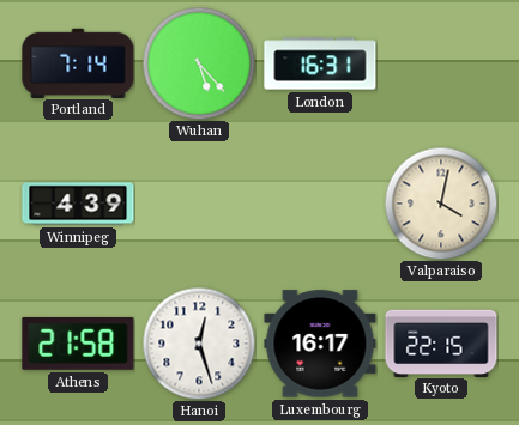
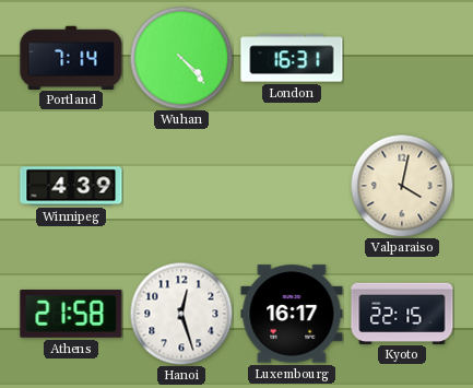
Wuhan: 5:23 -> 4:23 (181, 58)
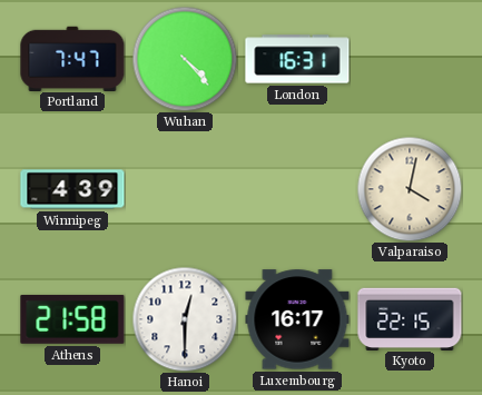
Portland: 7:14 -> 7:47 (72, 58)
Hanoi: 12:27 -> 12:30 (185, 319)
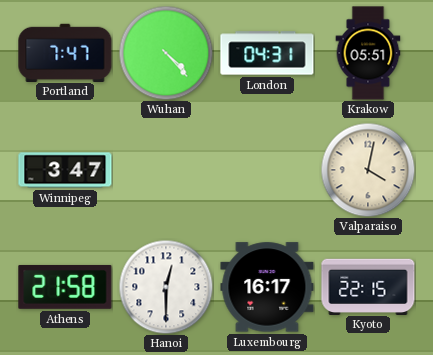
London: 16:31 -> 04:31 (267, 53)
Krakow: none -> 05:51 (368, 53)
Winnipeg: 4:39 -> 3:47 (65, 170)
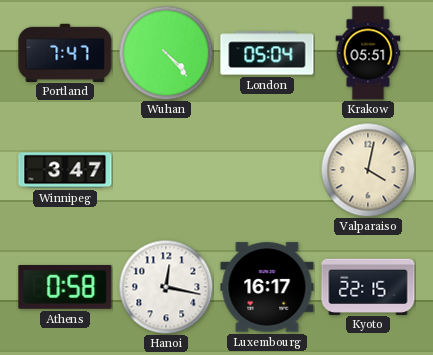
London: 04:31 -> 05:04 (267, 53)
Athens: 21:58 -> 0:58 (65, 287)
Hanoi: 12:30 -> 12:17 (166, 287)
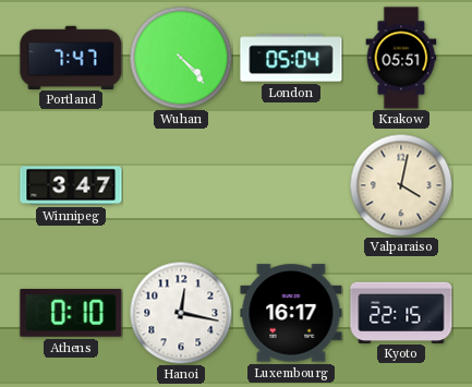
Athens: 0:58 -> 0:10 (71, 313)
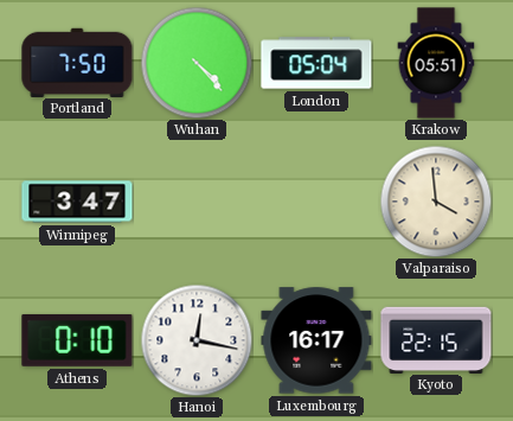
Portland: 7:47 -> 7:50 (77, 62)
Valparaiso: 4:02 -> 3:59 (436, 202)
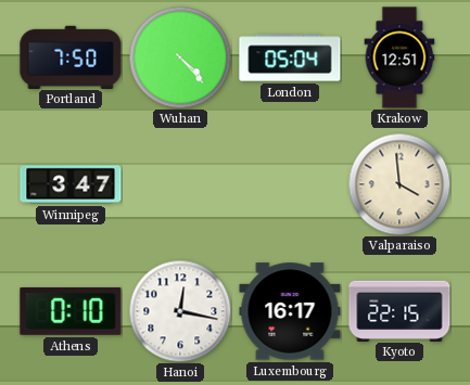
Krakow: 05:51 -> 12:51 (399, 57)
